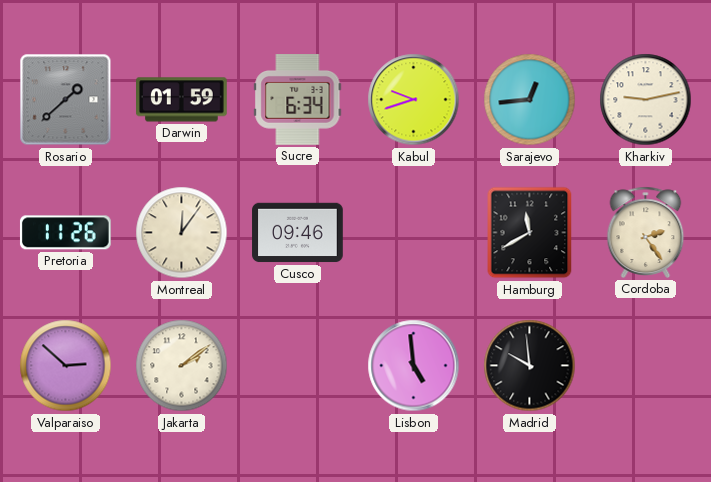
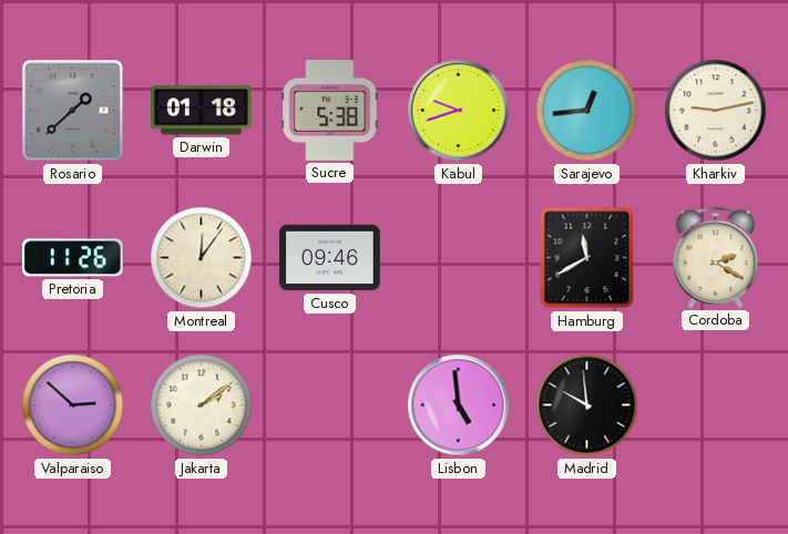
Darwin: 01:59 -> 01:18 (202, 111)
Sucre: 6:34 -> 5:38 (330, 111)
Cordoba: 2:24 -> 2:20 (716, 257)
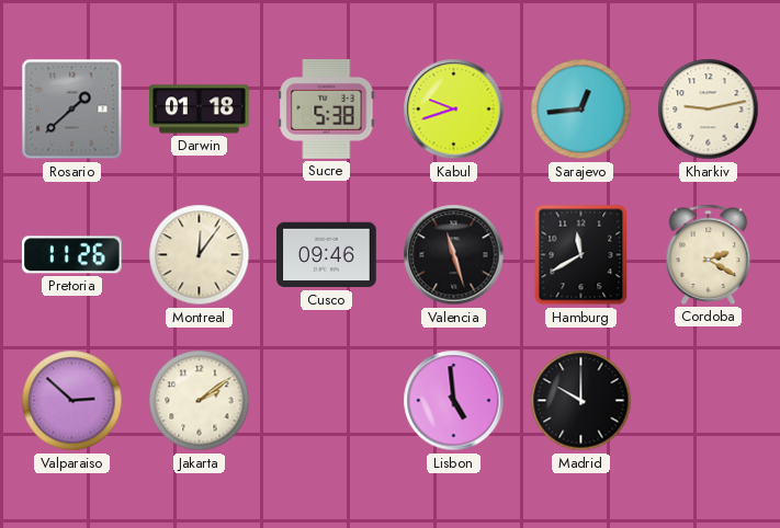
Valencia: none -> 11:27 (454, 255)
Madrid: 9:59 -> 10:00 (581, 401)
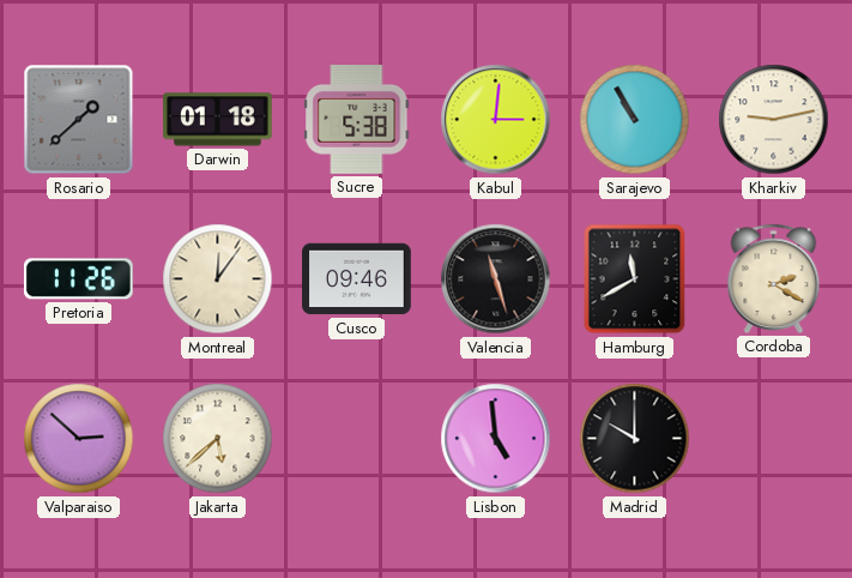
Kabul: 9:42 -> 3:01 (496, 120)
Sarajevo: 12:44 -> 10:55 (635, 120)
Jakarta: 2:09 -> 5:38 (218, 439)
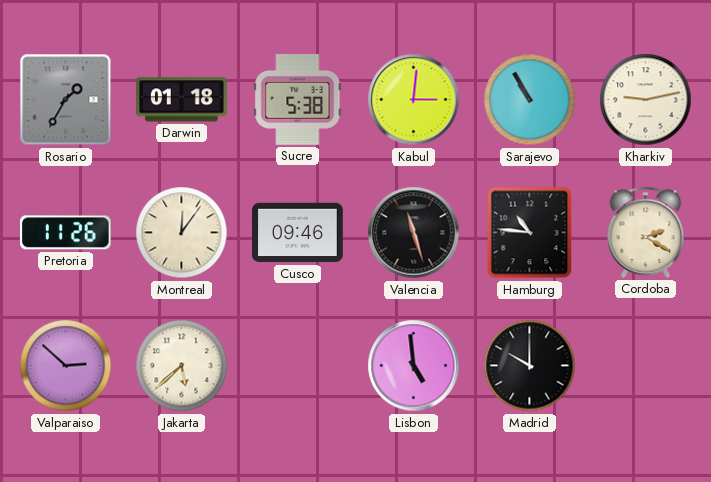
Rosario: 1:38 -> 1:35 (66, 100)
Hamburg: 11:40 -> 10:46 (530, 233)
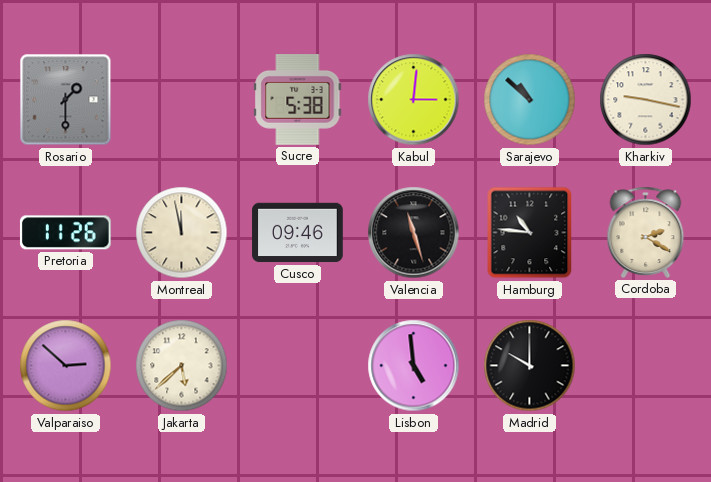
Rosario: 1:35 -> 1:30 (66, 100)
Darwin: 01:18 -> none (182, 100)
Sarajevo: 10:55 -> 10:52 (530, 100)
Kharkiv: 9:13 -> 9:17 (646, 100)
Montreal: 12:06 -> 11:58 (182, 233)
